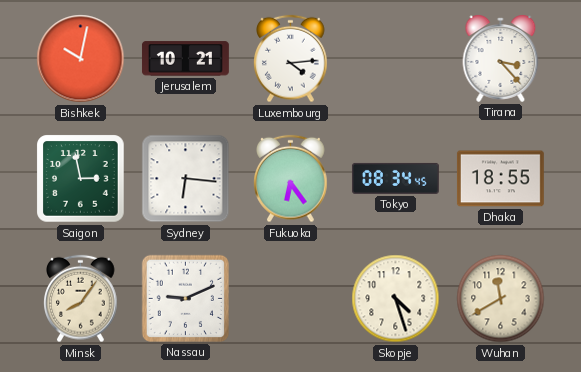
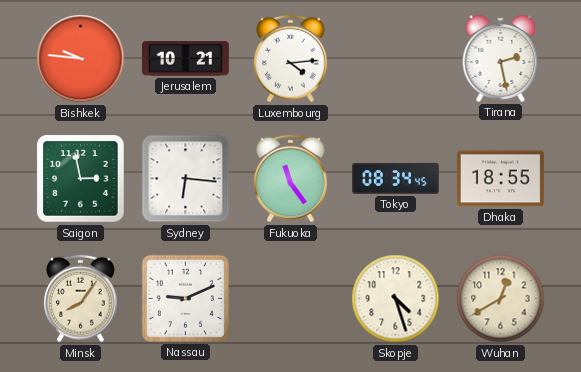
Bishkek: 10:02 -> 9:46 (81, 59)
Tirana: 3:23 -> 2:28 (501, 58)
Fukuoka: 6:24 -> 11:24 (291, 179)
Wuhan: 11:40 -> 12:40 (501, 299)
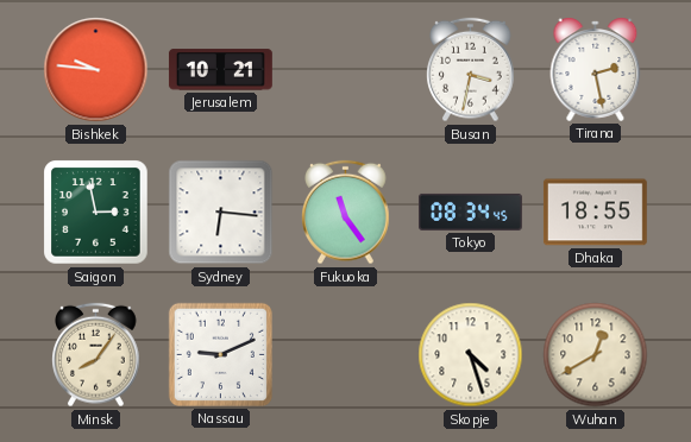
Luxembourg: 4:14 -> none (291, 59)
Busan: none -> 3:32 (471, 70)
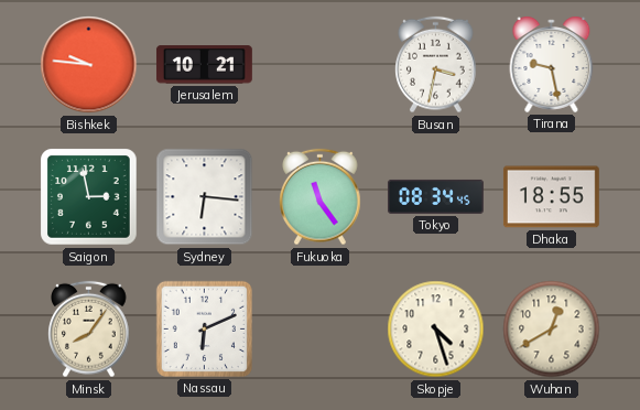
Tirana: 2:28 -> 9:28 (552, 64)
Nassau: 9:11 -> 6:11 (204, 328)
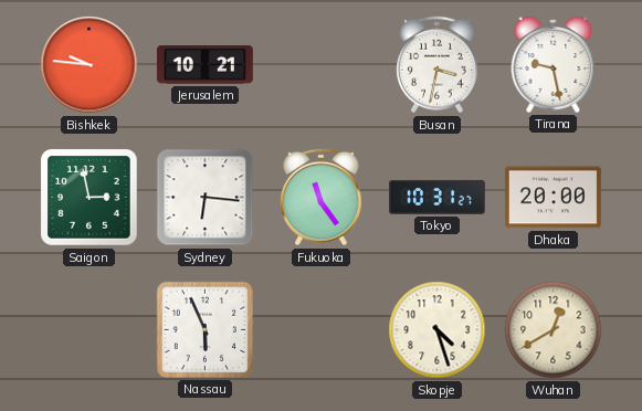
Tokyo: 08:34 -> 10:31 (438, 197)
Dhaka: 18:55 -> 20:00 (552, 198)
Minsk: 8:06 -> none (89, 330)
Nassau: 6:11 -> 5:56 (204, 329)
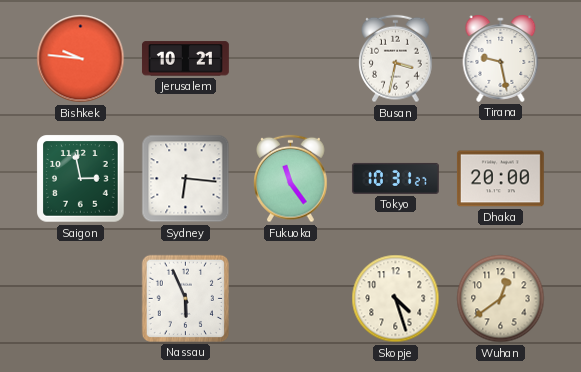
Wuhan: 12:40 -> 12:39 (501, 299)
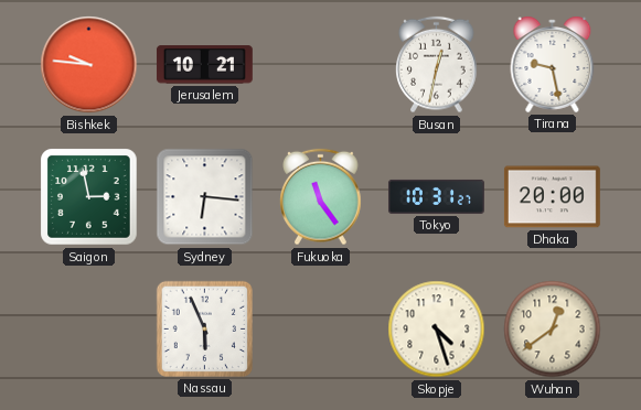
Busan: 3:32 -> 12:32 (437, 65)
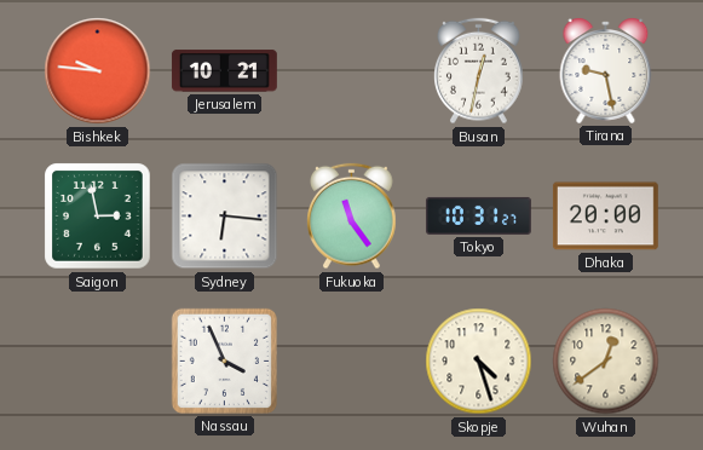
Nassau: 5:56 -> 3:56 (224, 360)
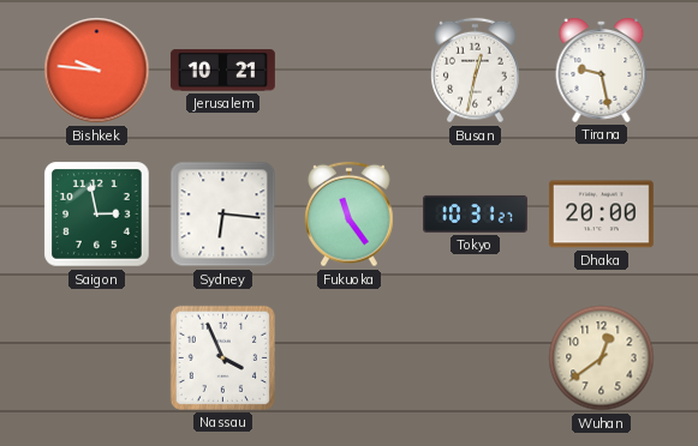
Skopje: 4:27 -> none (479, 362)
